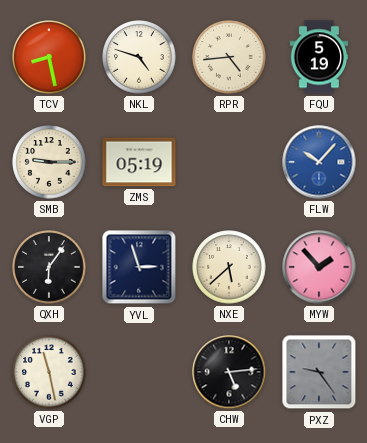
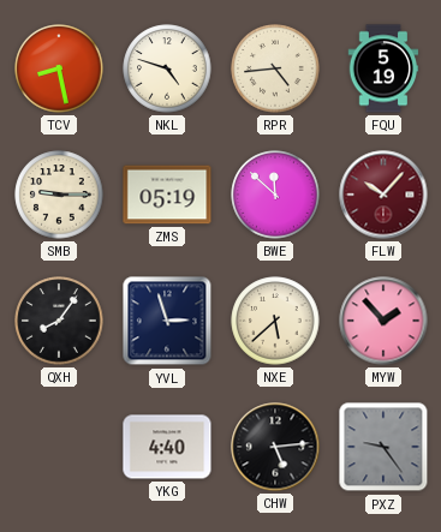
BWE: none -> 11:52 (275, 195)
FLW dial: blue -> burgundy (383, 195)
QXH: 6:06 -> 8:06 (59, 321)
VGP: 11:28 -> none (49, 372)
YKG: none -> 4:40 (167, 447)
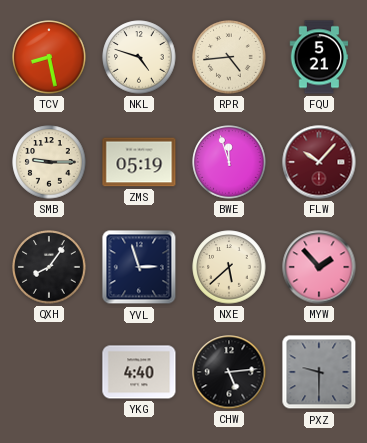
FQU: 5:19 -> 5:21 (319, 57)
BWE: 11:52 -> 11:57 (229, 162)
PXZ: 9:24 -> 9:30 (319, 372)
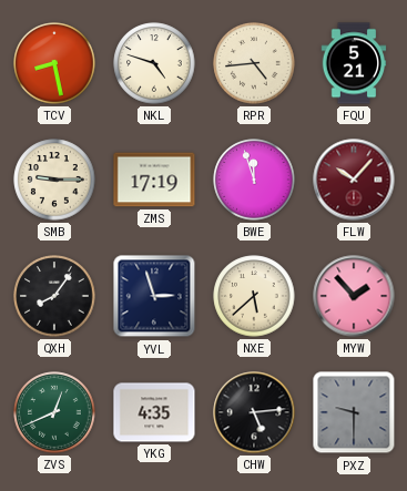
ZMS: 05:19 -> 17:19 (154, 180)
ZVS: none -> 12:41 (54, 412)
YKG: 4:40 -> 4:35 (154, 412)
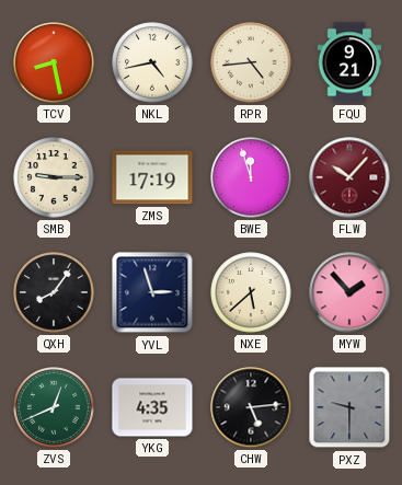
NKL: 4:48 -> 4:43 (152, 62)
FQU: 5:21 -> 9:21 (349, 62)
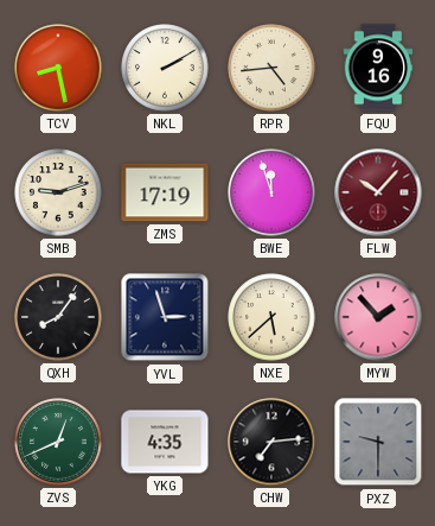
NKL: 4:43 -> 2:10 (165, 68)
FQU: 9:21 -> 9:16 (378, 68)
SMB: 9:15 -> 9:12 (58, 192)
CHW: 5:14 -> 7:14 (271, 442)
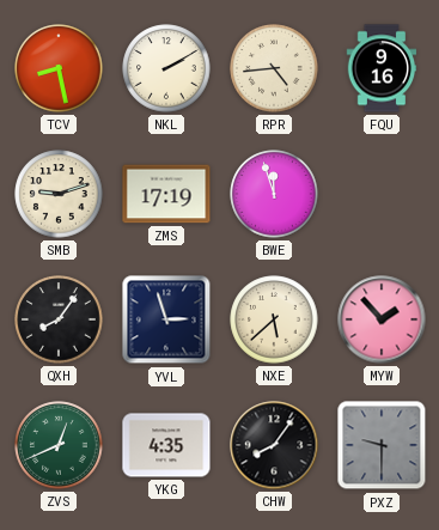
FLW: 10:07 -> none (378, 192)
CHW: 7:14 -> 8:06 (274, 445)
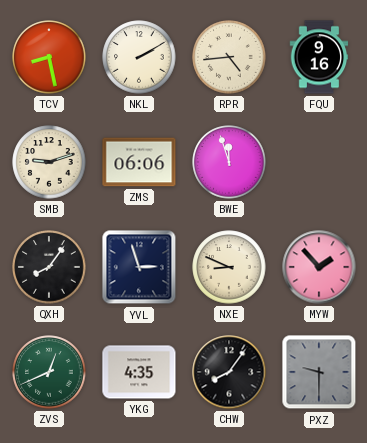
ZMS: 17:19 -> 06:06 (139, 162)
NXE: 5:38 -> 8:49 (229, 267)
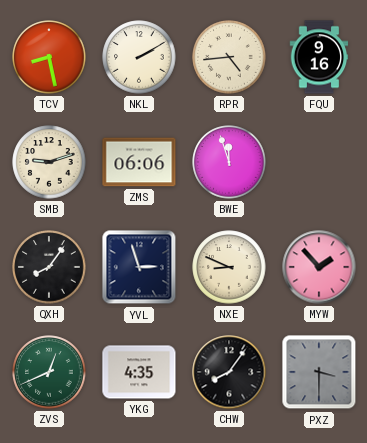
PXZ: 9:30 -> 3:30 (319, 372)
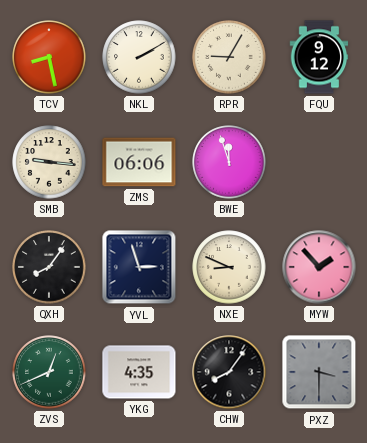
RPR: 4:44 -> 9:05 (229, 57)
FQU: 9:16 -> 9:12 (319, 57)
SMB: 9:12 -> 9:16 (49, 162)
